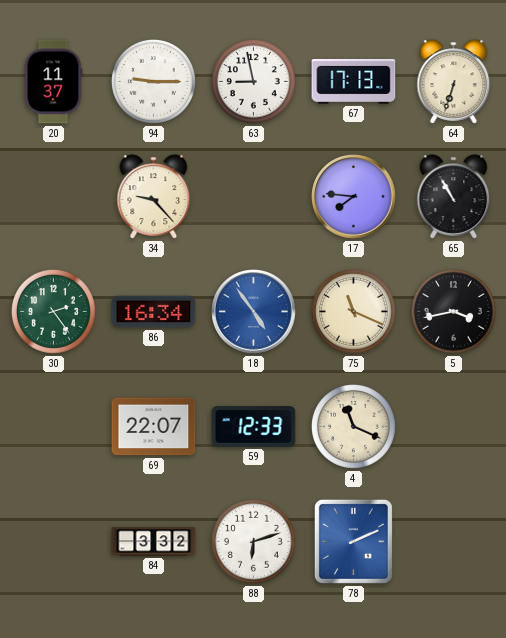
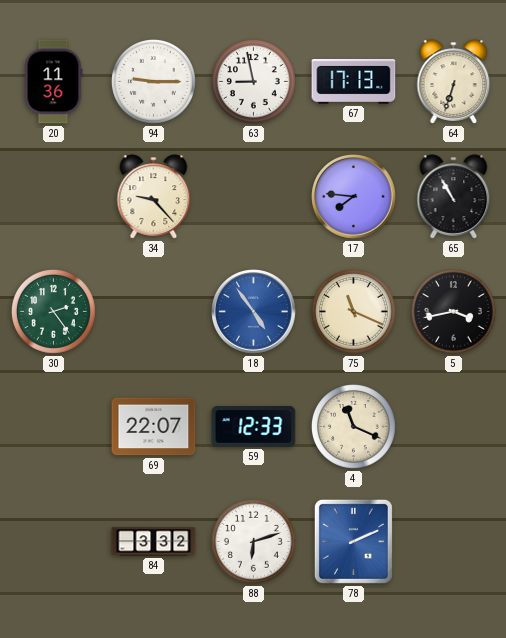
20: 11:37 -> 11:36 (53, 82)
86: 16:34 -> none (154, 312)
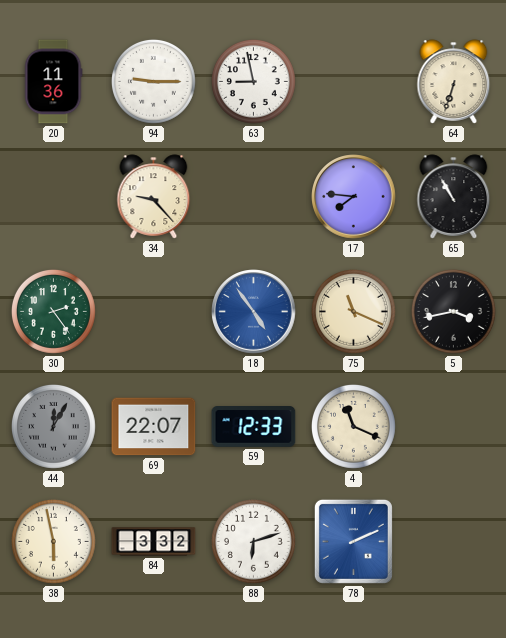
67: 17:13 -> none (354, 81)
44: none -> 12:05 (53, 426)
38: none -> 5:58 (53, 541)
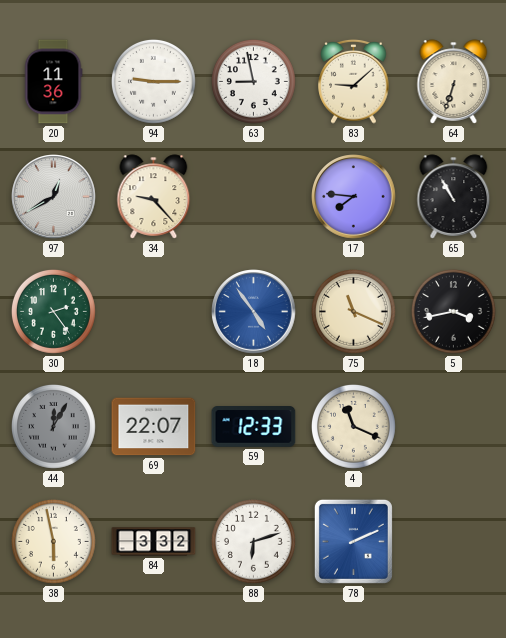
83: none -> 9:08 (354, 82)
97: none -> 12:40 (54, 197)
